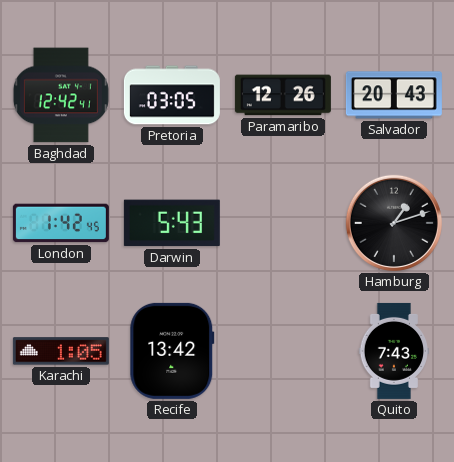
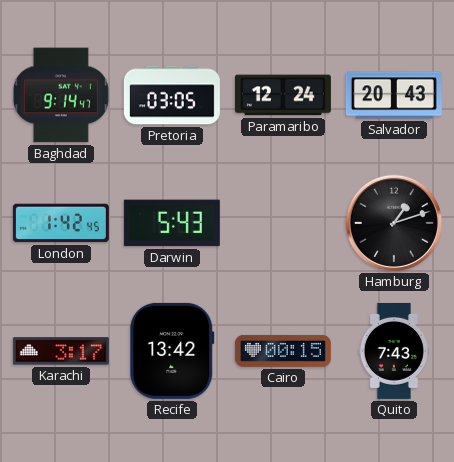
Baghdad: 12:42 -> 9:14 (61, 95)
Paramaribo: 12:26 -> 12:24 (283, 95)
Karachi: 1:05 -> 3:17 (61, 351)
Cairo: none -> 00:15 (283, 351)
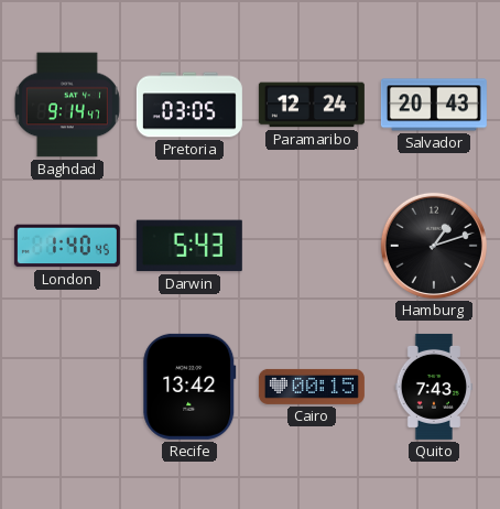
London: 1:42 -> 1:40 (67, 246)
Karachi: 3:17 -> none (61, 351)
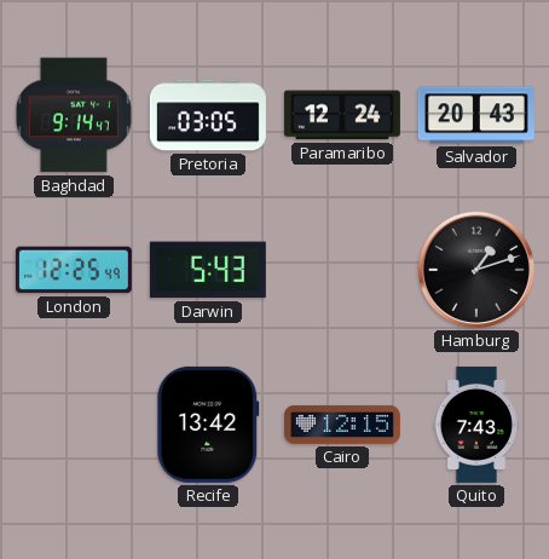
London: 1:40 -> 12:25 (74, 270)
Cairo: 00:15 -> 12:15 (342, 425)
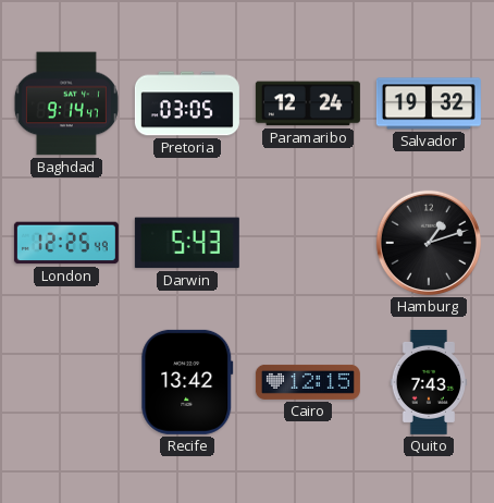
Salvador: 20:43 -> 19:32 (429, 103)
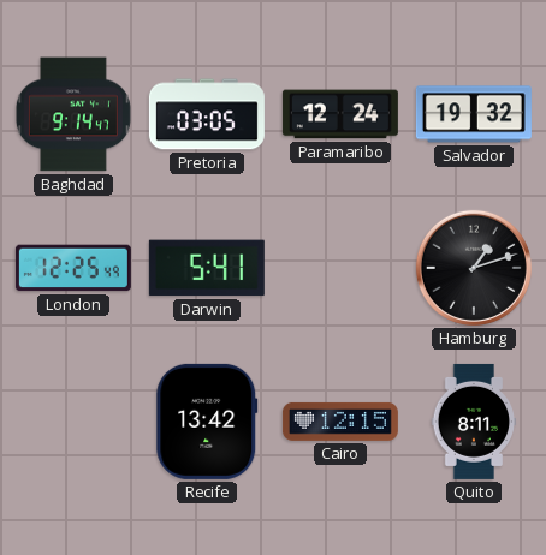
Darwin: 5:43 -> 5:41 (207, 268)
Quito: 7:43 -> 8:11 (473, 422)
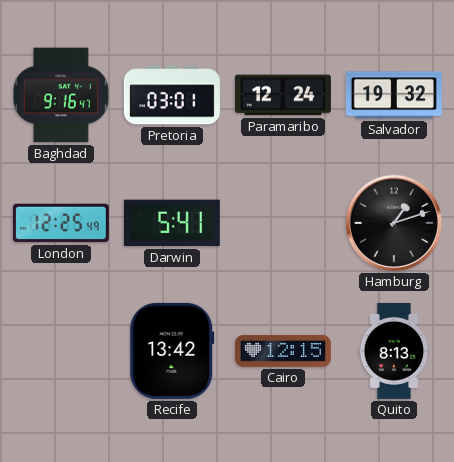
Baghdad: 9:14 -> 9:16 (61, 95)
Pretoria: 03:05 -> 03:01 (172, 95)
Quito: 8:11 -> 8:13 (393, 351)
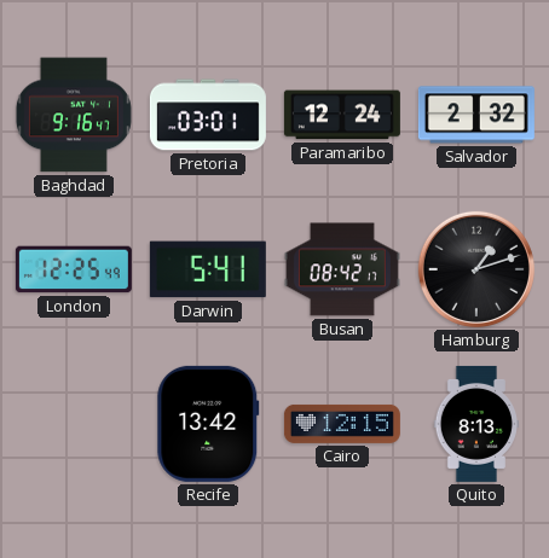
Salvador: 19:32 -> 2:32 (476, 115)
Busan: none -> 08:42 (342, 269)
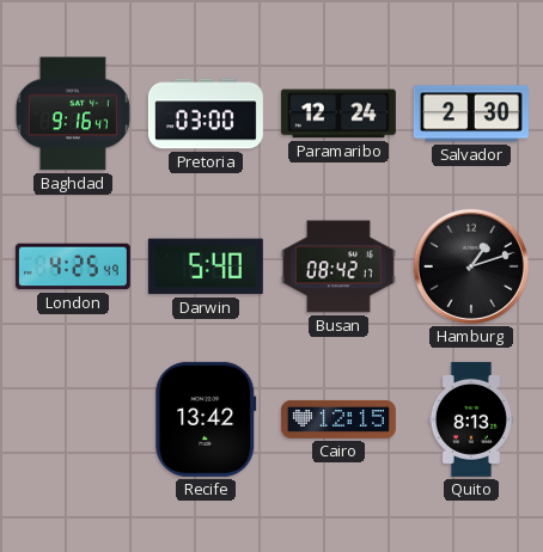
Pretoria: 03:01 -> 03:00 (206, 114)
Salvador: 2:32 -> 2:30 (471, 114)
London: 12:25 -> 4:25 (73, 266)
Darwin: 5:41 -> 5:40 (206, 266)
